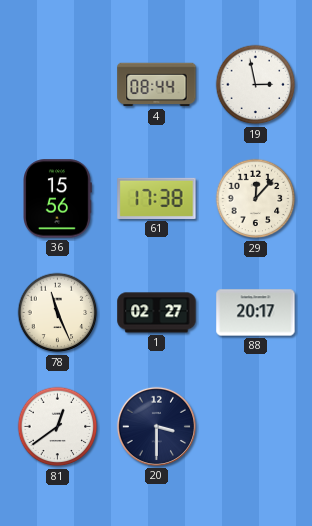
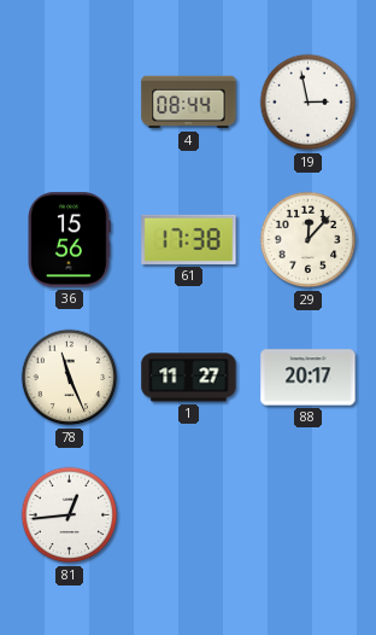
1: 02:27 -> 11:27 (189, 378)
81: 12:39 -> 12:44 (70, 515)
20: 3:30 -> none (156, 426)
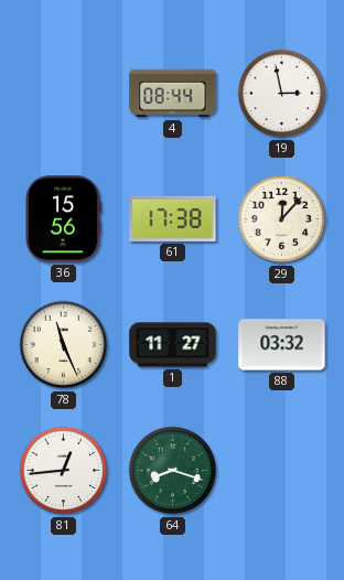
88: 20:17 -> 03:32 (282, 345)
64: none -> 8:18 (173, 471)
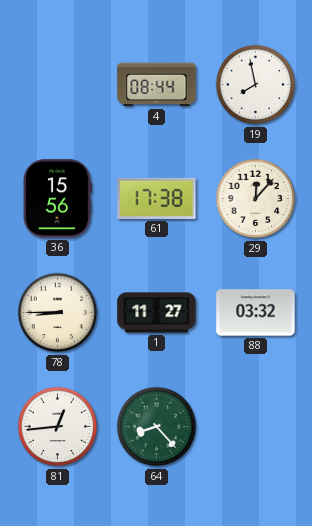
19: 2:58 -> 7:58 (256, 85)
78: 11:26 -> 8:45 (58, 313)
64: 8:18 -> 8:23 (157, 427)
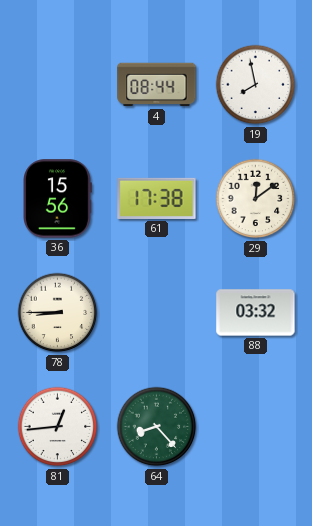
29: 12:07 -> 12:09 (256, 199)
1: 11:27 -> none (157, 313)
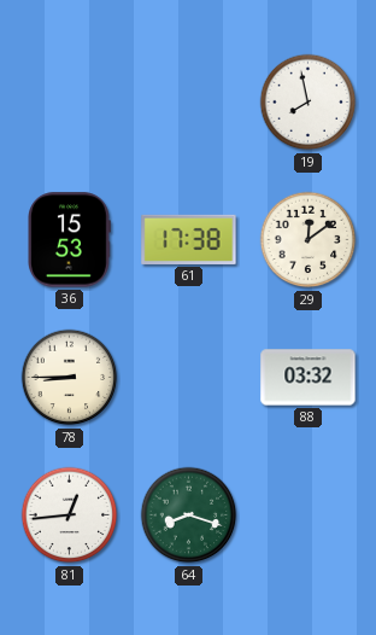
4: 08:44 -> none (157, 85)
36: 15:56 -> 15:53 (70, 240)
64: 8:23 -> 8:18 (189, 515)
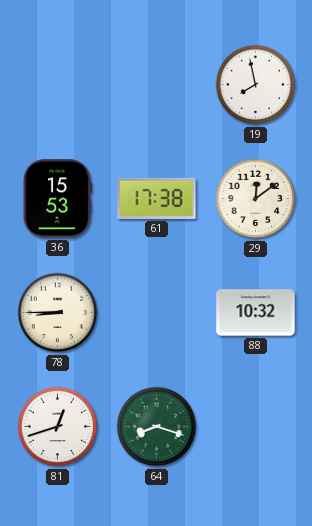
88: 03:32 -> 10:32 (256, 313)
81: 12:44 -> 12:42 (58, 427)
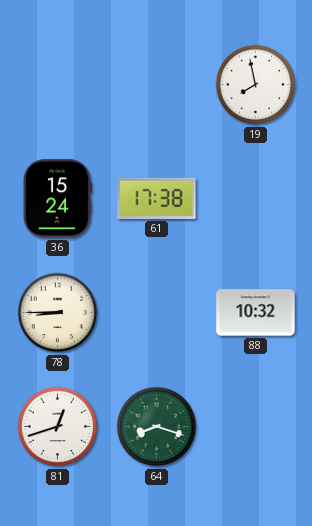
36: 15:53 -> 15:24 (58, 199)
29: 12:09 -> none (256, 199)
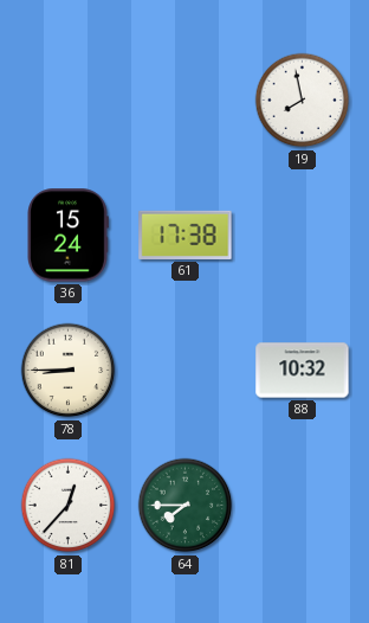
81: 12:42 -> 12:37 (69, 506)
64: 8:18 -> 7:45 (186, 506)
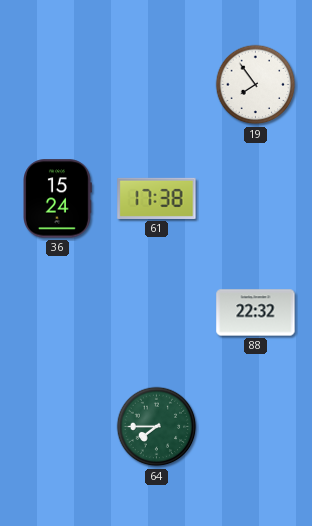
19: 7:58 -> 7:54 (256, 85)
78: 8:45 -> none (69, 371)
88: 10:32 -> 22:32 (256, 313)
81: 12:37 -> none (69, 506)
